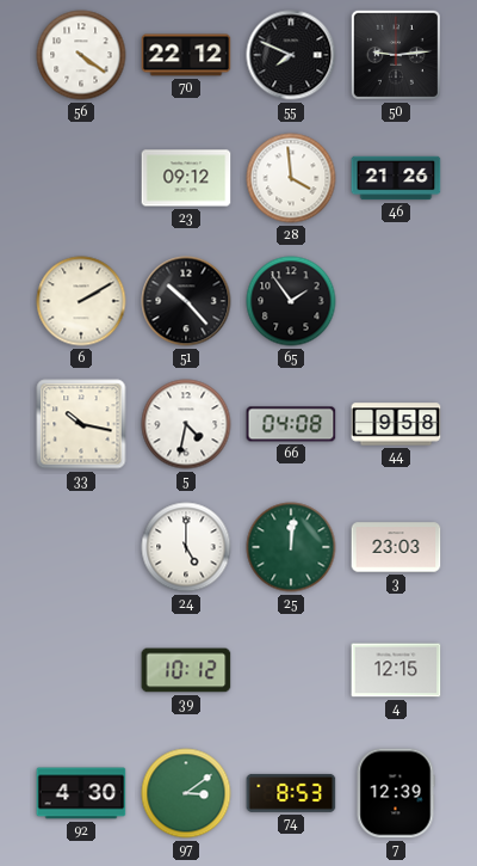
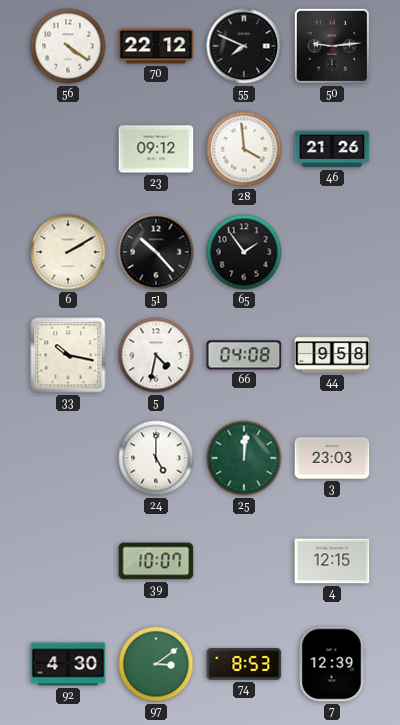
39: 10:12 -> 10:07 (156, 561)
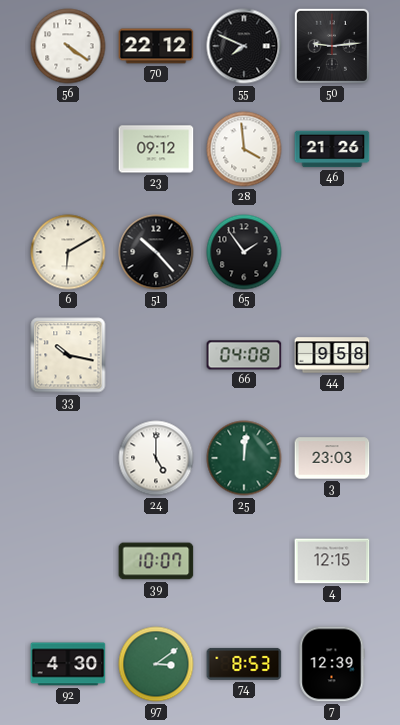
6: 2:10 -> 6:10 (68, 252)
5: 4:32 -> none (156, 355)
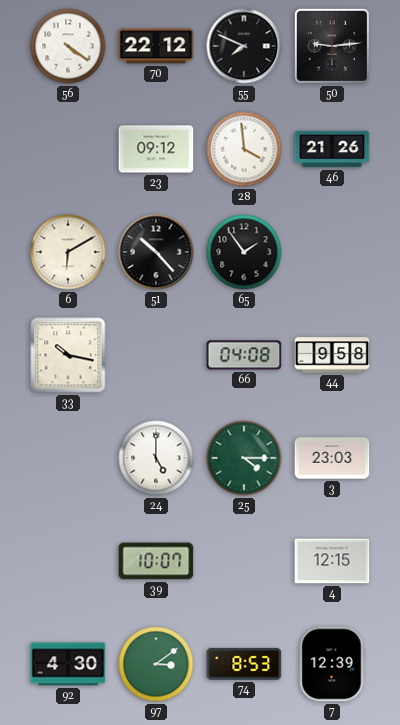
25: 12:01 -> 4:15 (244, 458)
